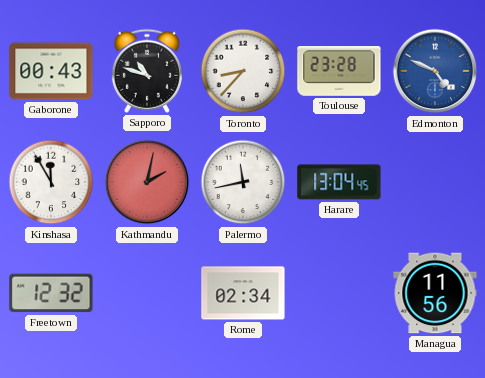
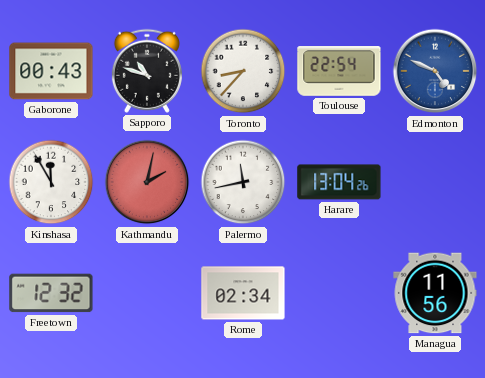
Toulouse: 23:28 -> 22:54 (339, 72)
Harare: 13:04:45 -> 13:04:26 (339, 182)
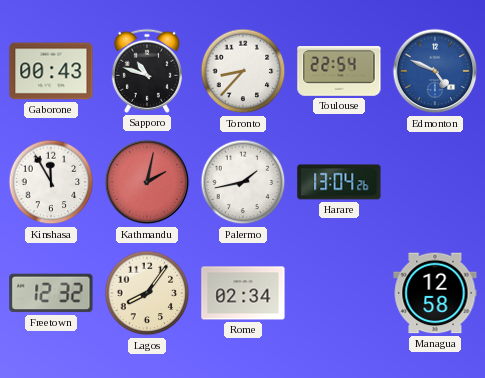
Palermo: 11:43 -> 1:43 (243, 182)
Lagos: none -> 8:06 (147, 293)
Managua: 11:56 -> 12:58 (435, 293)
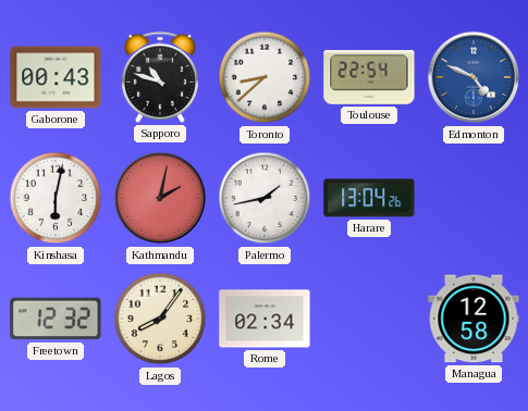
Toronto: 8:37 -> 8:38 (265, 77)
Kinshasa: 11:55 -> 6:02 (56, 198)
